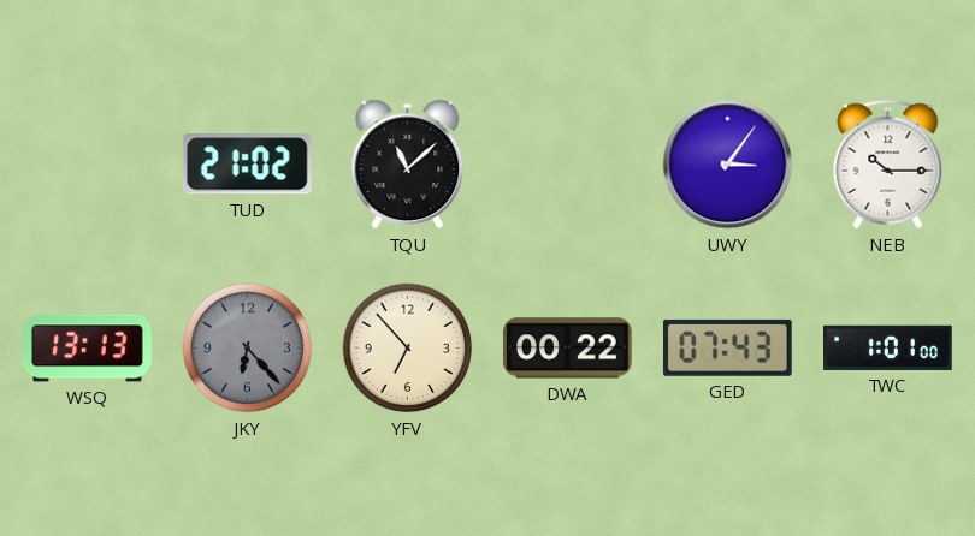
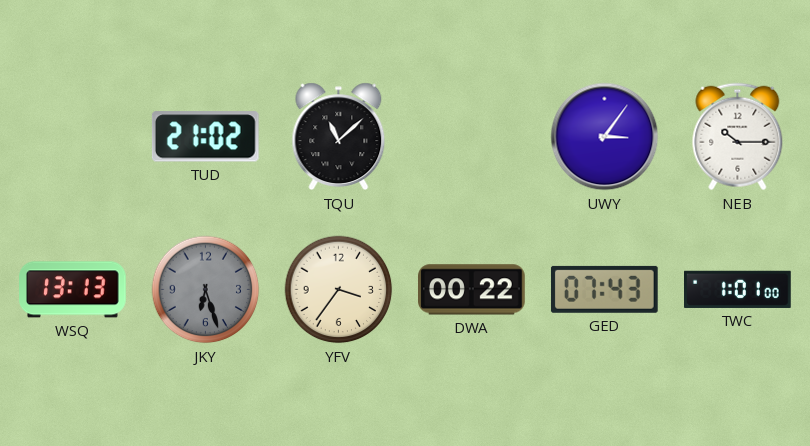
JKY: 6:23 -> 6:27 (206, 290)
YFV: 6:53 -> 3:36 (339, 290)
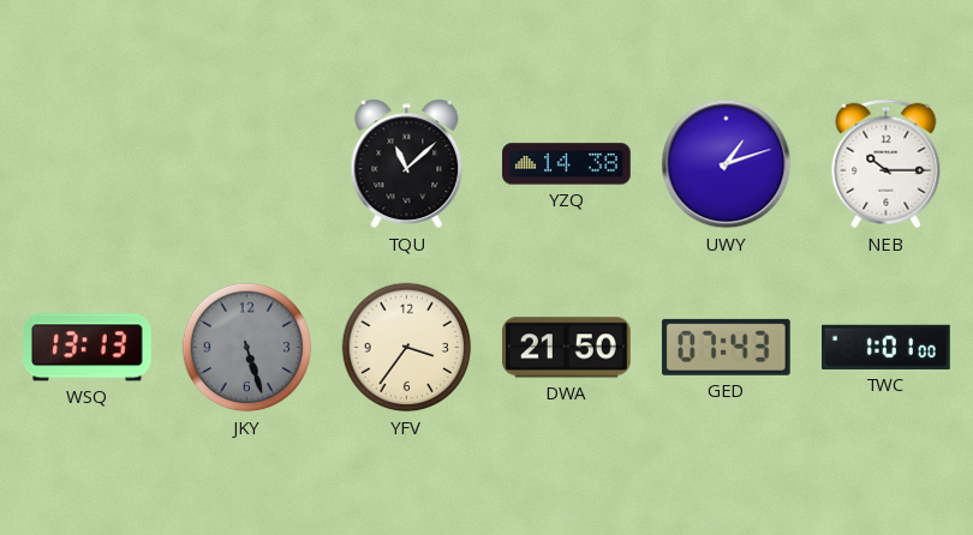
TUD: 21:02 -> none (205, 137)
YZQ: none -> 14:38 (567, 164)
UWY: 3:06 -> 1:12 (727, 164)
JKY: 6:27 -> 5:27 (247, 348)
DWA: 00:22 -> 21:50 (567, 348)
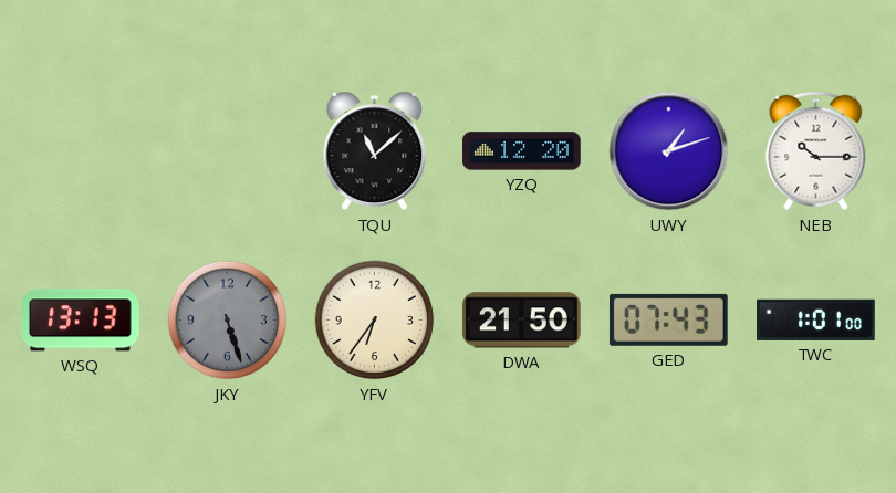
YZQ: 14:38 -> 12:20 (522, 151)
YFV: 3:36 -> 6:36 (375, 321)
